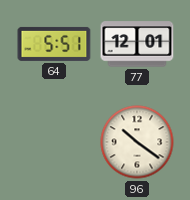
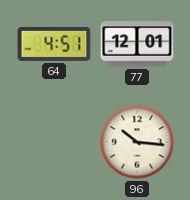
64: 5:51 -> 4:51 (54, 44)
96: 10:21 -> 10:16 (137, 142)
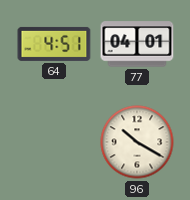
77: 12:01 -> 04:01 (137, 44)
96: 10:16 -> 10:20 (137, 142)
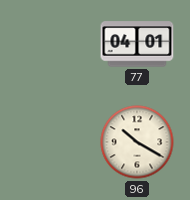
64: 4:51 -> none (54, 44)
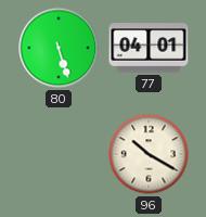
80: none -> 5:27 (59, 48)
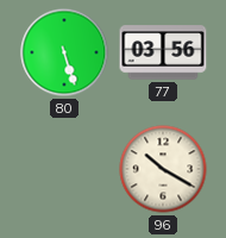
77: 04:01 -> 03:56 (163, 52)
